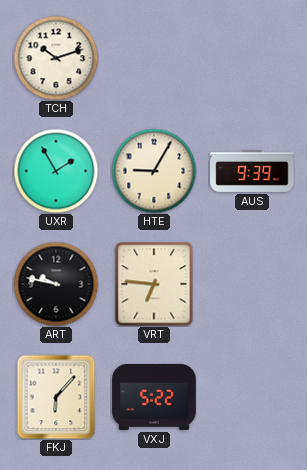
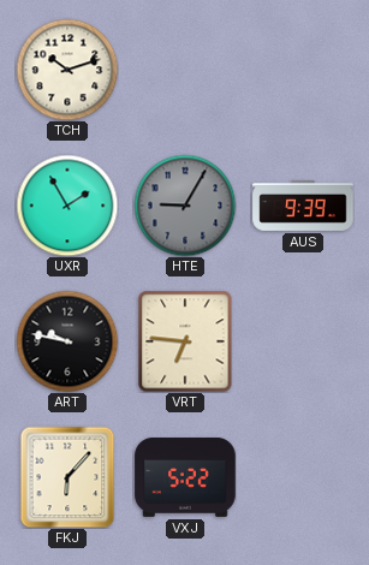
HTE dial: cream -> grey (185, 206)
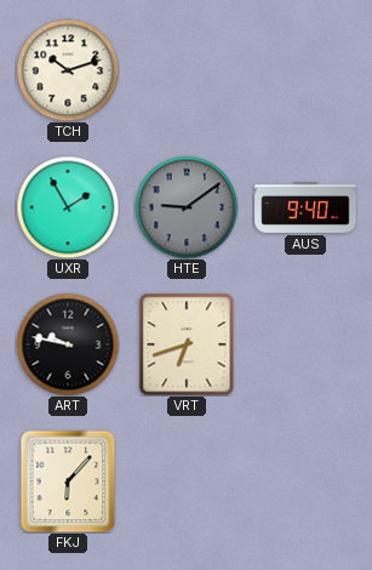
HTE: 9:05 -> 9:09 (187, 207)
AUS: 9:39 -> 9:40 (305, 207)
VRT: 6:46 -> 6:42 (187, 344)
VXJ: 5:22 -> none (185, 477)
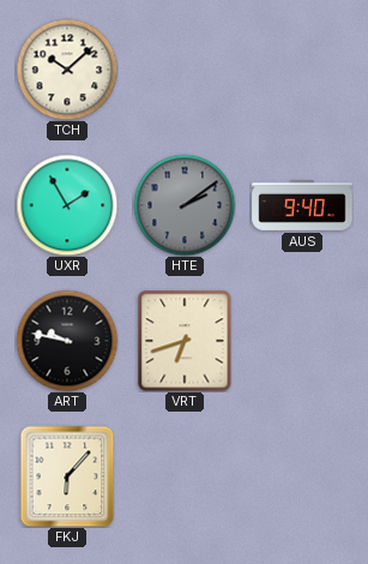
TCH: 10:12 -> 10:08 (67, 70)
HTE: 9:09 -> 2:09 (185, 205)
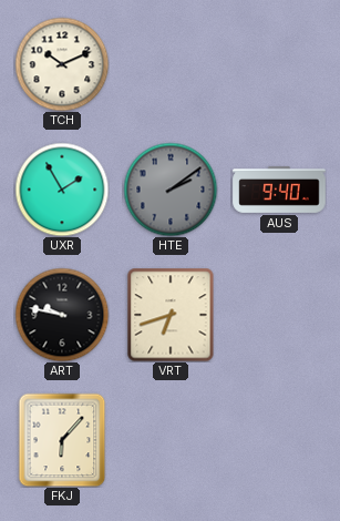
TCH: 10:08 -> 10:11 (62, 64)
